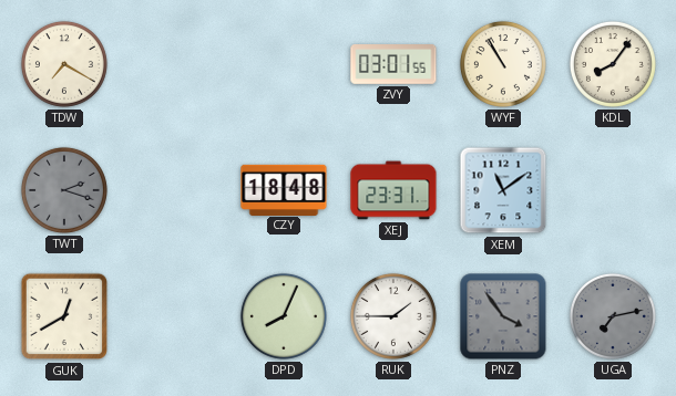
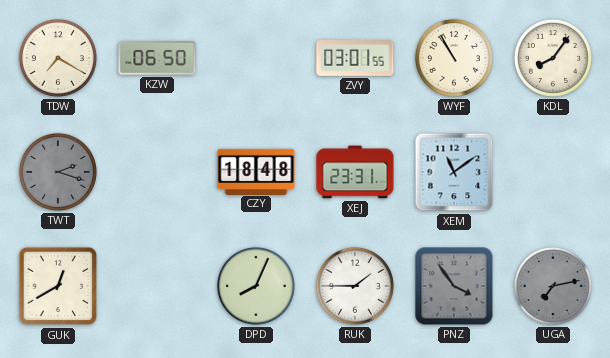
KZW: none -> 06:50 (157, 58)
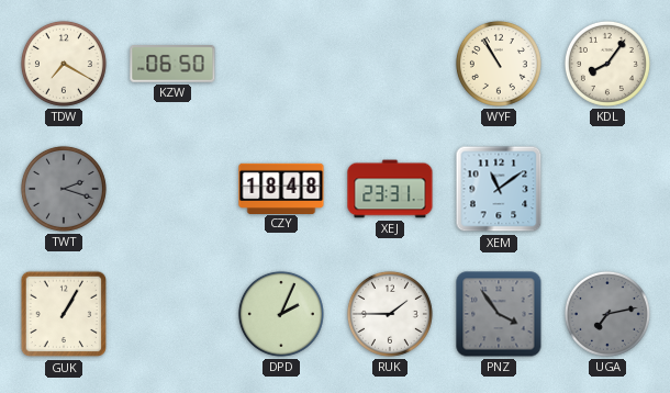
ZVY: 03:01 -> none (355, 59)
GUK: 12:40 -> 1:05 (64, 314)
DPD: 8:04 -> 2:04 (281, 314)
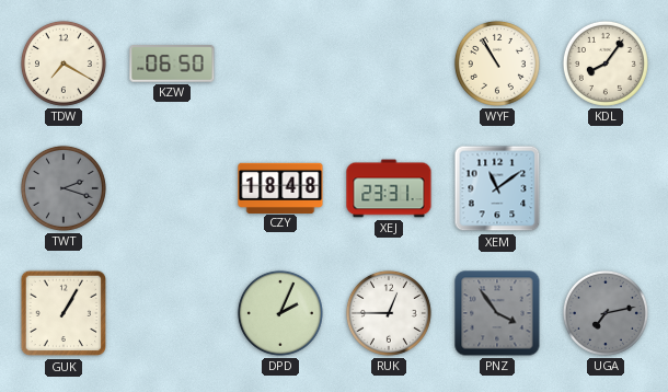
RUK: 1:45 -> 12:45 (389, 313)
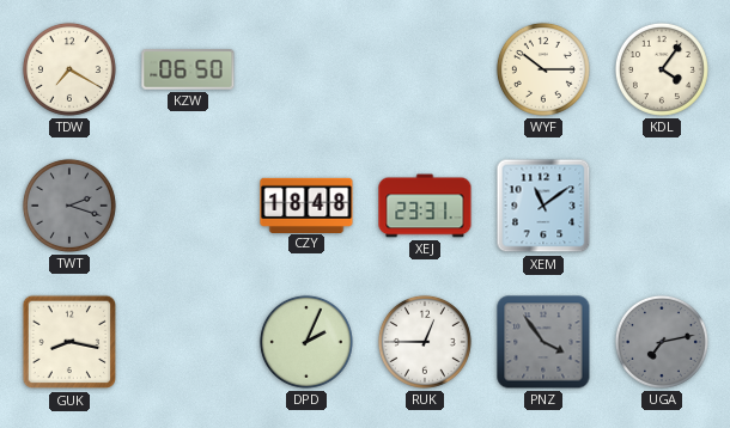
WYF: 10:55 -> 10:15 (543, 69)
KDL: 8:06 -> 4:06 (662, 69)
GUK: 1:05 -> 8:17 (69, 342)
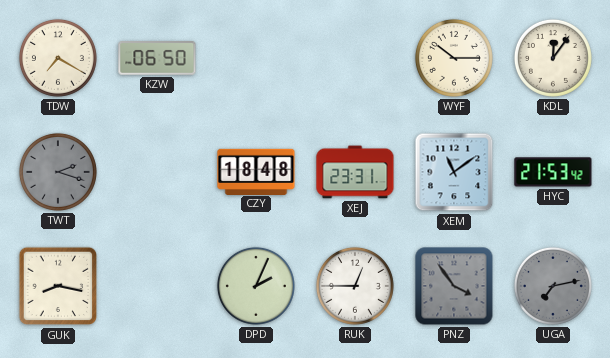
KDL: 4:06 -> 12:06 (553, 58)
HYC: none -> 21:53 (553, 172)
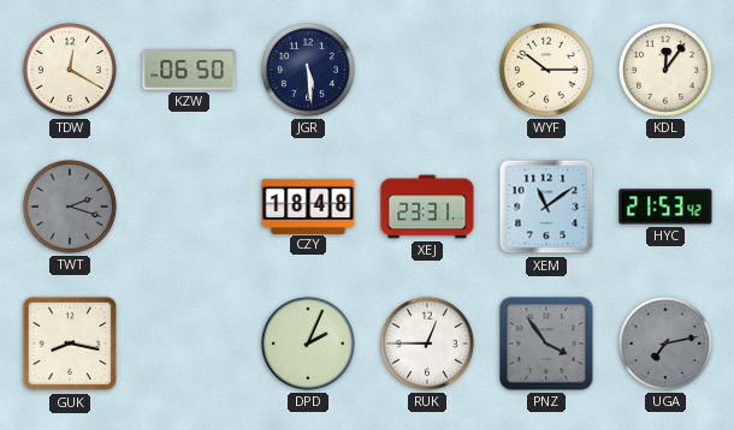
TDW: 7:20 -> 12:20 (70, 70)
JGR: none -> 5:29 (308, 70)
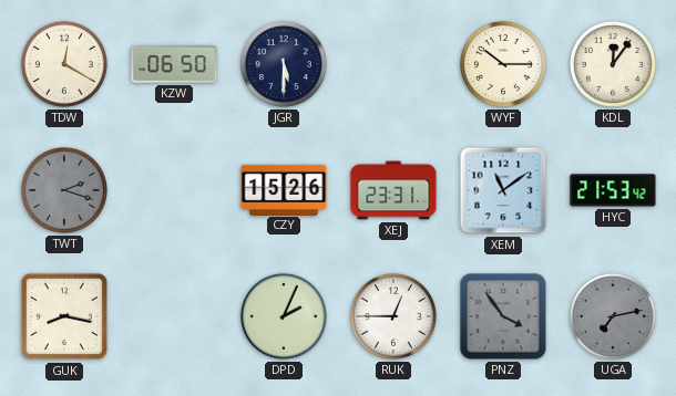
JGR: 5:29 -> 5:30 (284, 64)
CZY: 18:48 -> 15:26 (284, 189)
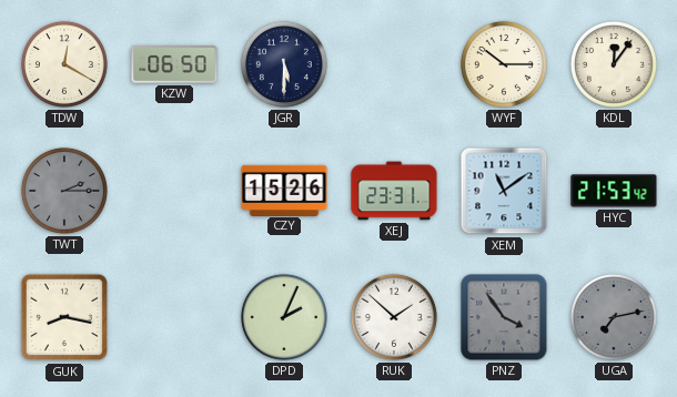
TWT: 2:18 -> 2:15 (64, 191)
RUK: 12:45 -> 1:52 (394, 317)
